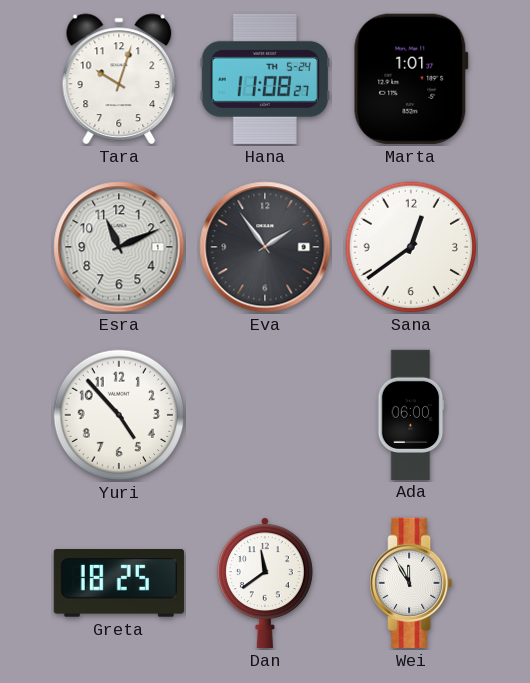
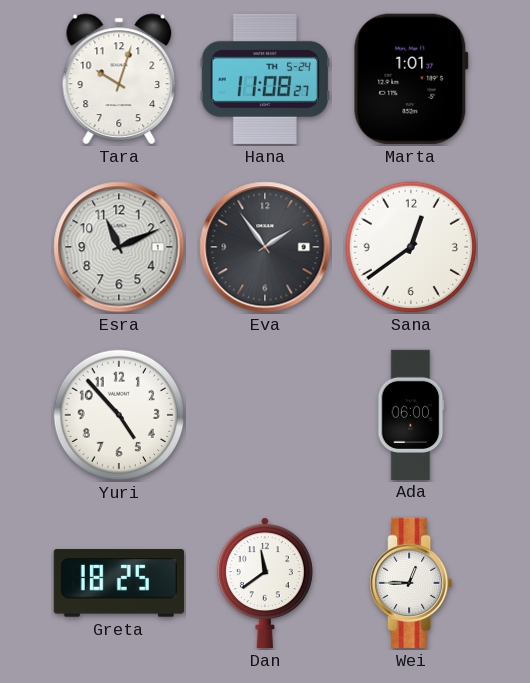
Wei: 11:55 -> 12:45 (411, 583)
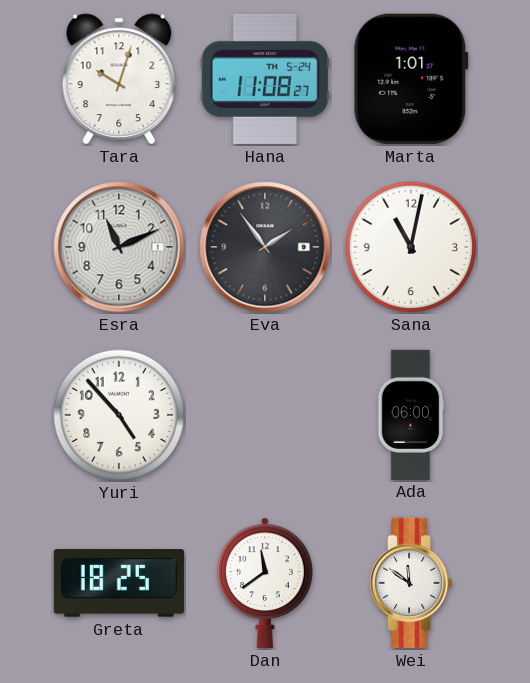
Sana: 12:39 -> 11:02 (411, 247)
Wei: 12:45 -> 11:51 (411, 583)
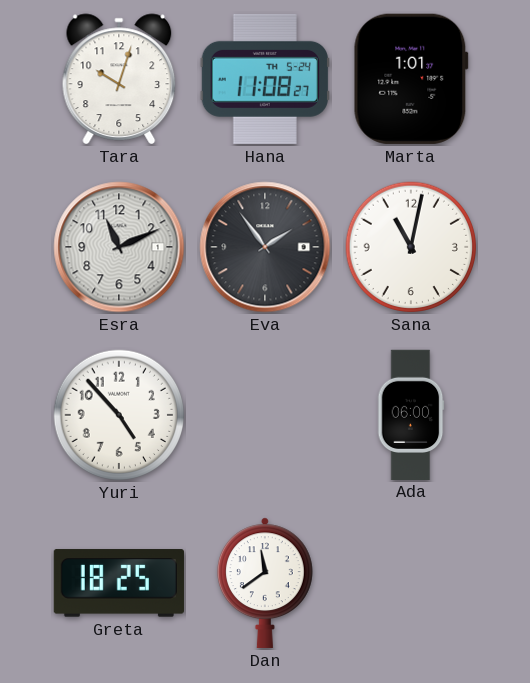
Wei: 11:51 -> none (411, 583)
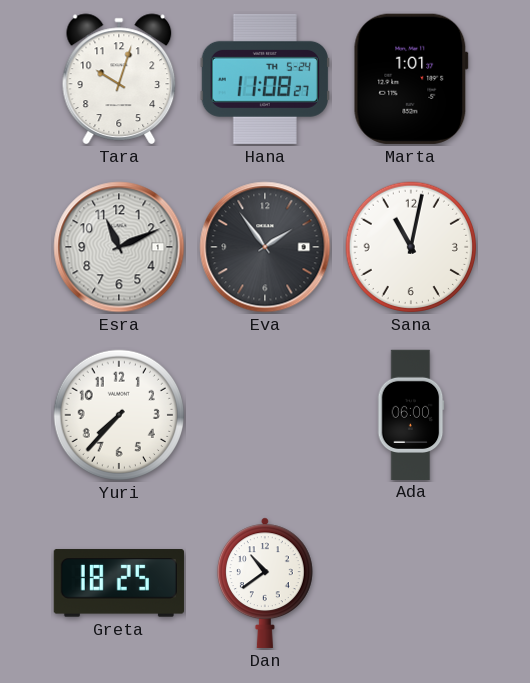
Yuri: 4:53 -> 7:37 (119, 415)
Dan: 11:39 -> 10:39 (265, 583)
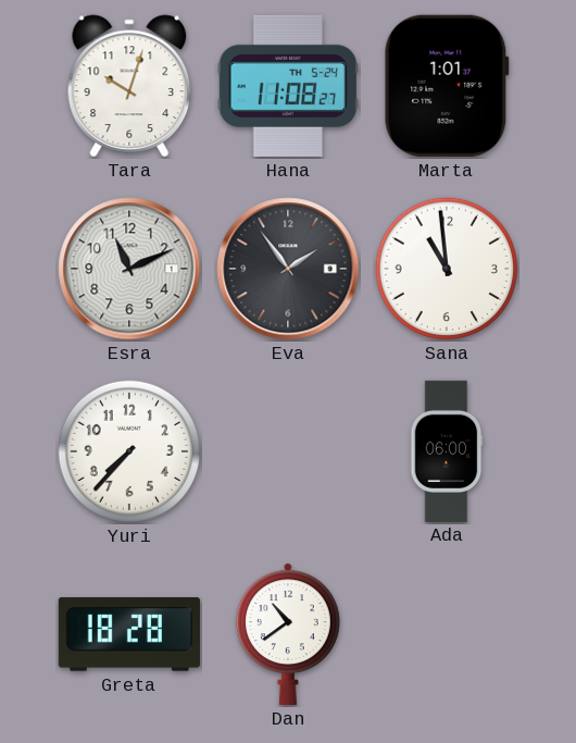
Sana: 11:02 -> 10:59 (447, 269)
Greta: 18:25 -> 18:28 (129, 634)
